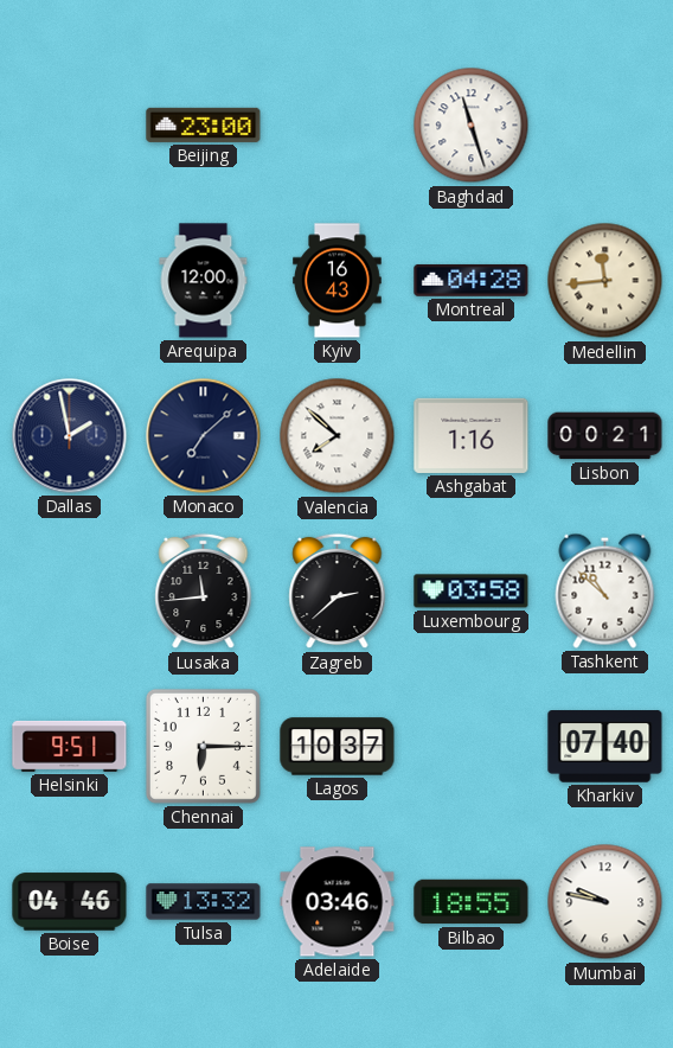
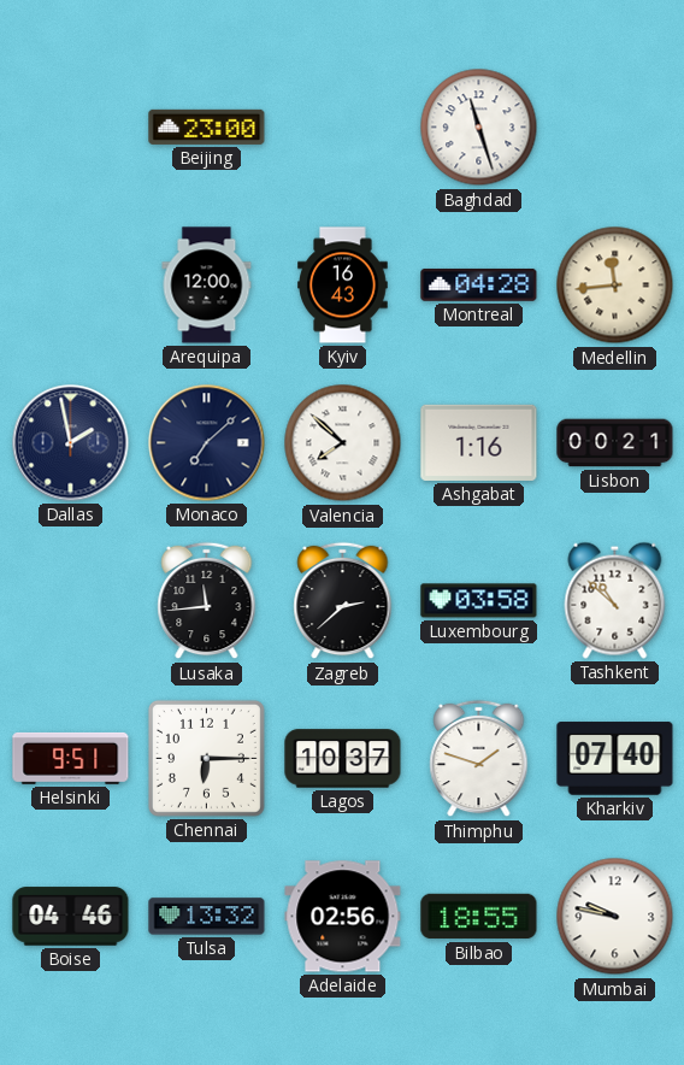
Thimphu: none -> 1:48 (479, 759)
Adelaide: 03:46 -> 02:56 (343, 917)
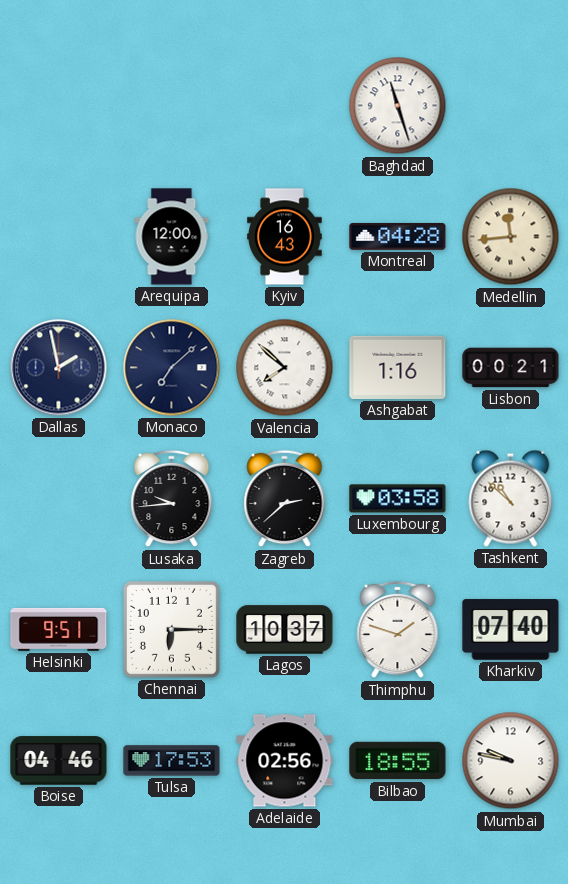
Beijing: 23:00 -> none (207, 126)
Lusaka: 11:44 -> 9:44 (172, 499)
Tulsa: 13:32 -> 17:53 (172, 761)
